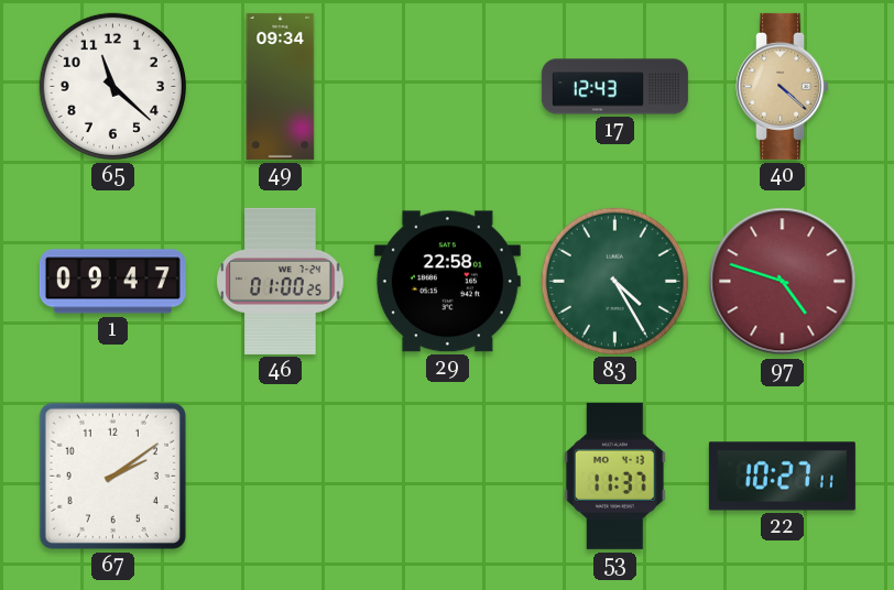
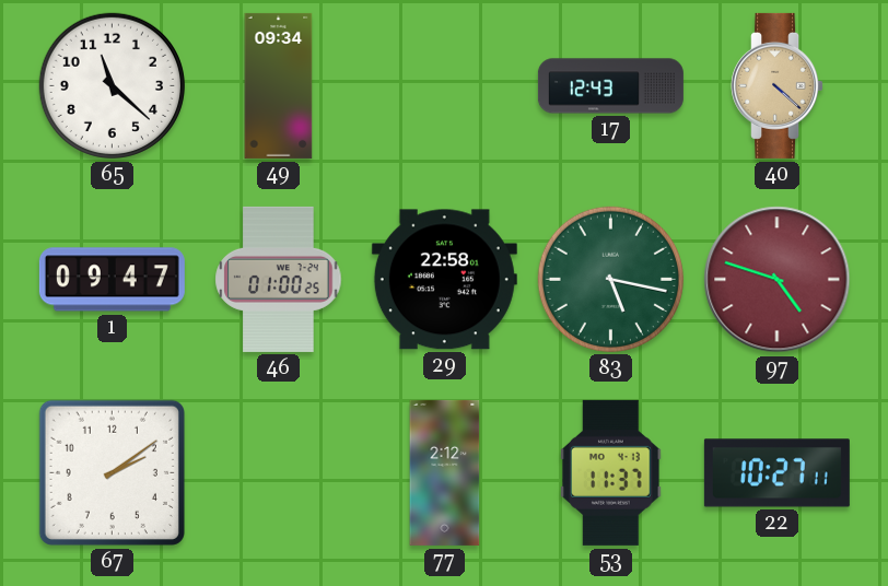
83: 4:25 -> 5:17 (610, 279)
77: none -> 2:12 (445, 472)
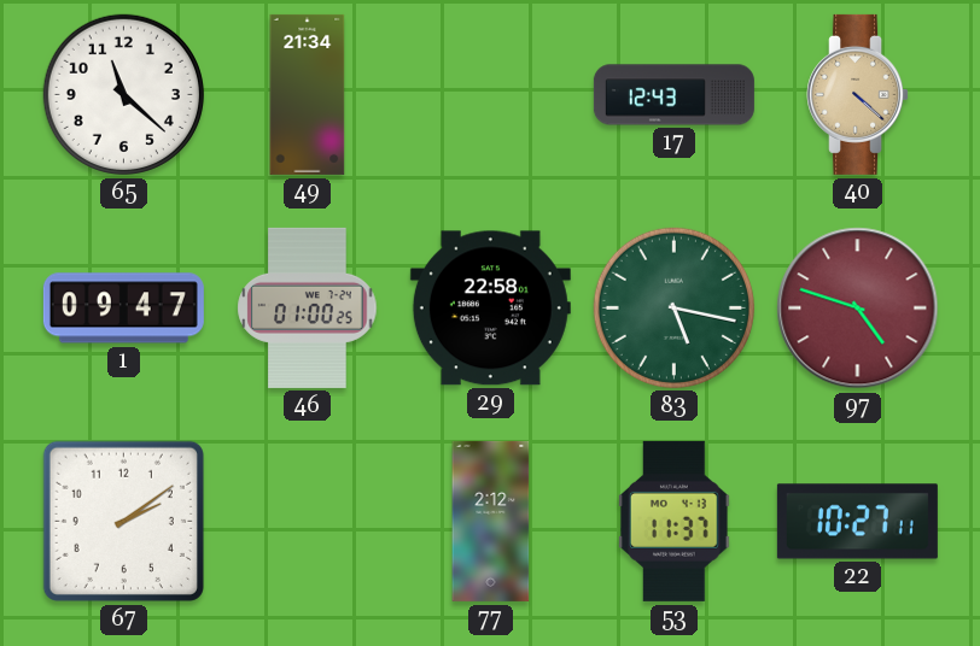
49: 09:34 -> 21:34 (308, 94)
